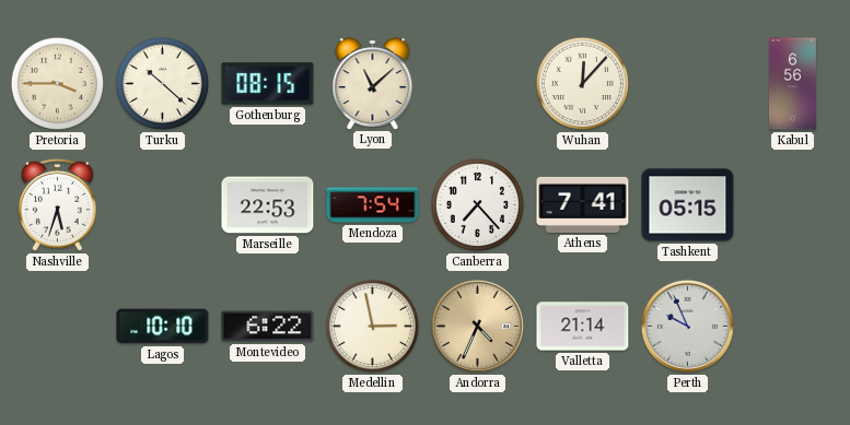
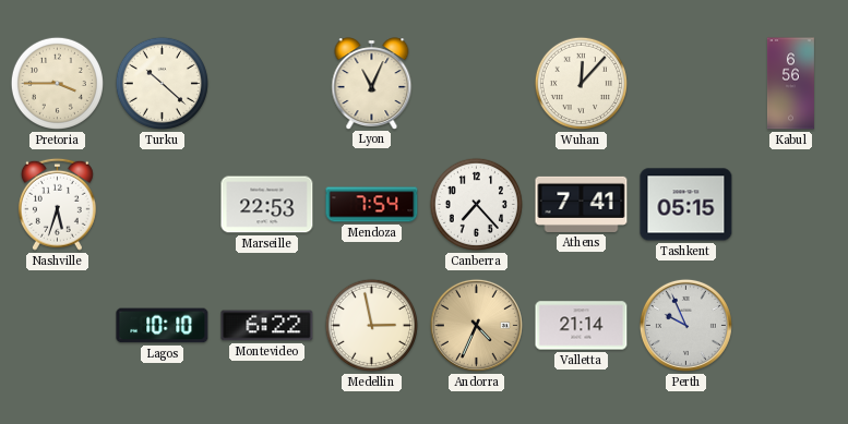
Gothenburg: 08:15 -> none (268, 84)
Lyon: 11:08 -> 11:04 (372, 83)
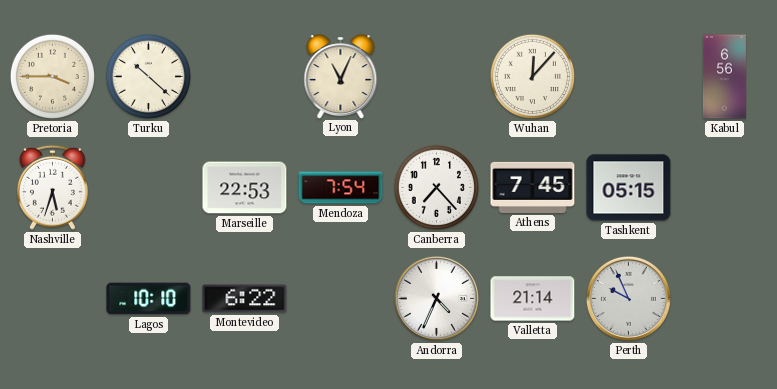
Athens: 7:41 -> 7:45 (533, 187)
Medellin: 2:58 -> none (371, 325)
Andorra dial: champagne -> white (436, 298)
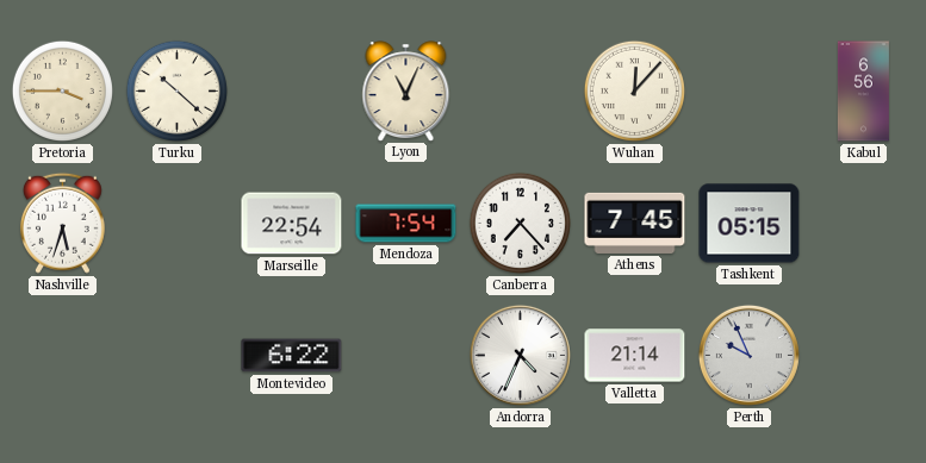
Marseille: 22:53 -> 22:54 (292, 224)
Lagos: 10:10 -> none (149, 299)
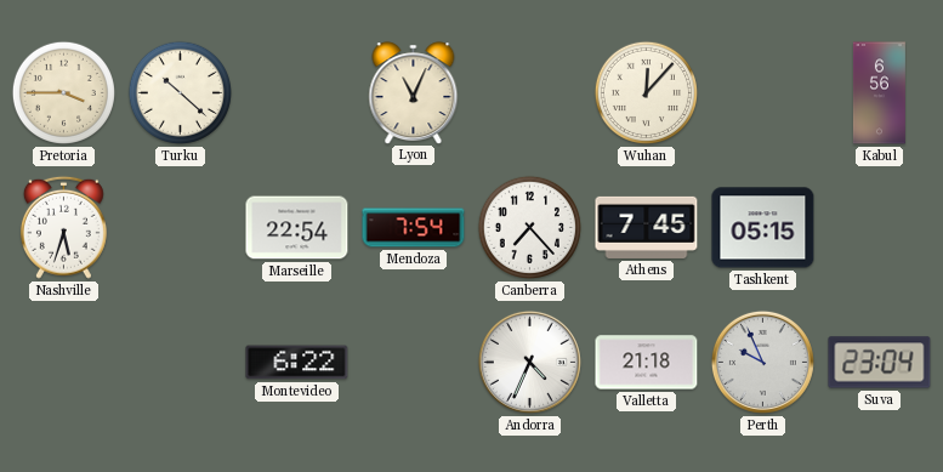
Valletta: 21:14 -> 21:18 (647, 363)
Suva: none -> 23:04 (880, 363)
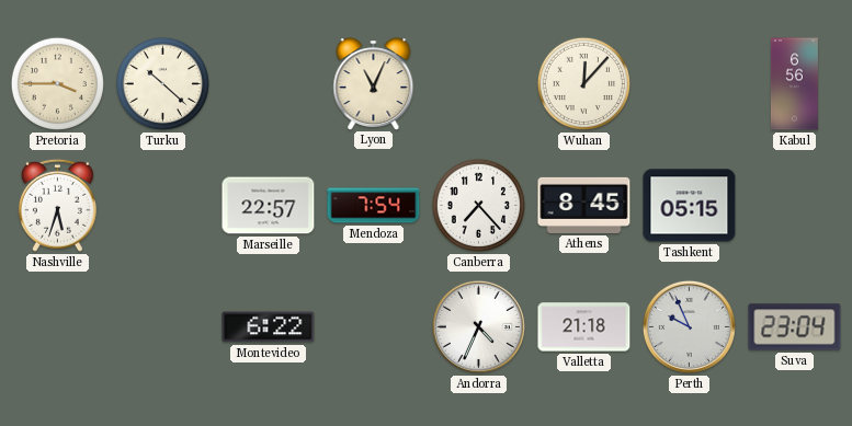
Marseille: 22:54 -> 22:57 (269, 206)
Athens: 7:45 -> 8:45 (584, 205)
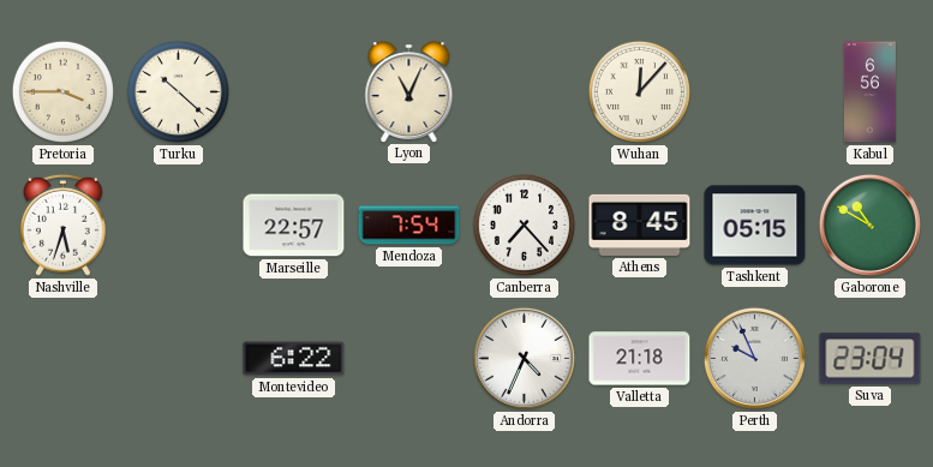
Gaborone: none -> 10:50 (869, 224)
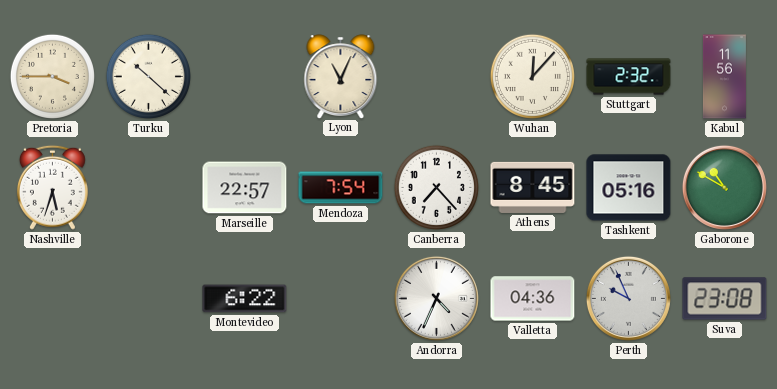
Stuttgart: none -> 2:32 (629, 77)
Kabul: 6:56 -> 11:56 (724, 77)
Tashkent: 05:15 -> 05:16 (629, 188)
Valletta: 21:18 -> 04:36 (533, 299)
Suva: 23:04 -> 23:08 (725, 299)
